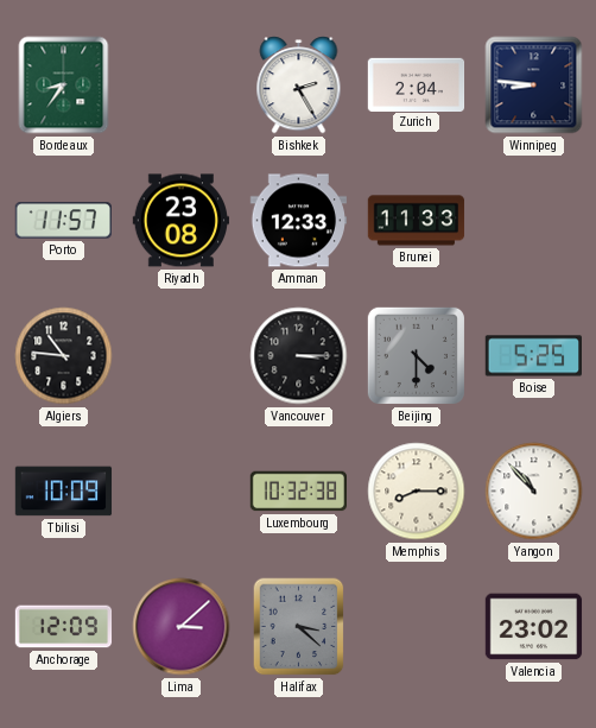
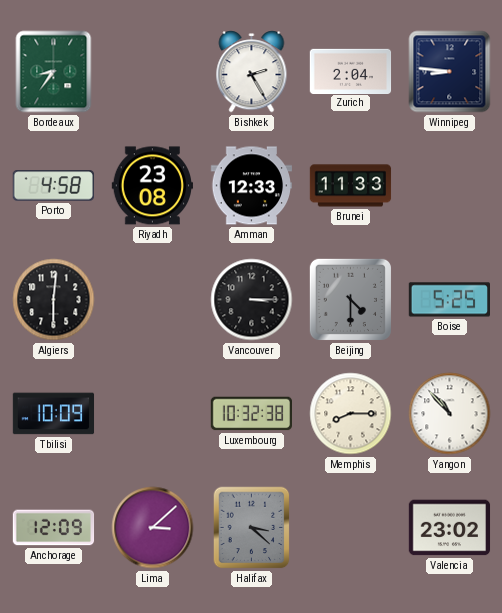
Porto: 11:57 -> 4:58 (53, 186)
Algiers: 10:46 -> 6:01 (54, 300)
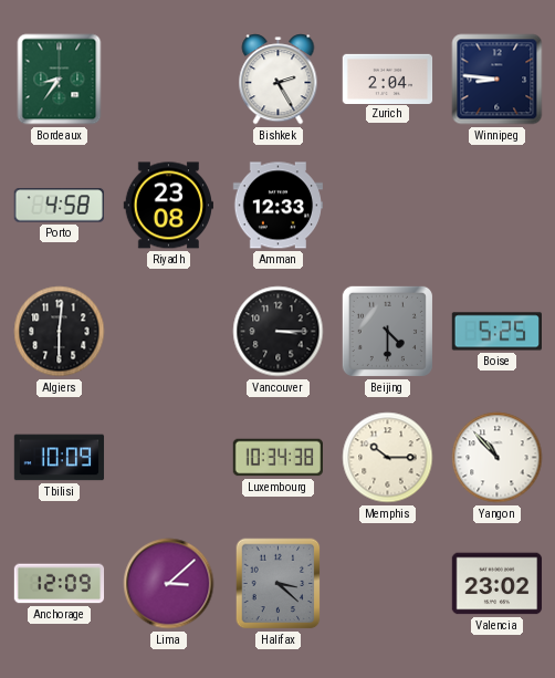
Brunei: 11:33 -> none (351, 186)
Luxembourg: 10:32 -> 10:34 (277, 458)
Memphis: 8:15 -> 10:15 (388, 458)
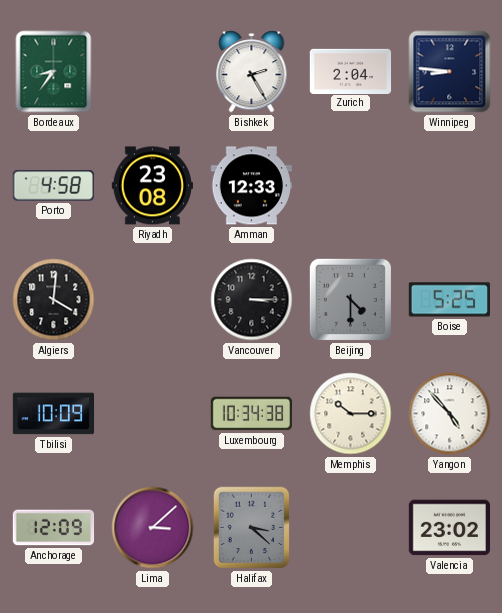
Algiers: 6:01 -> 4:01 (54, 300)
Yangon: 10:53 -> 4:53 (450, 414)
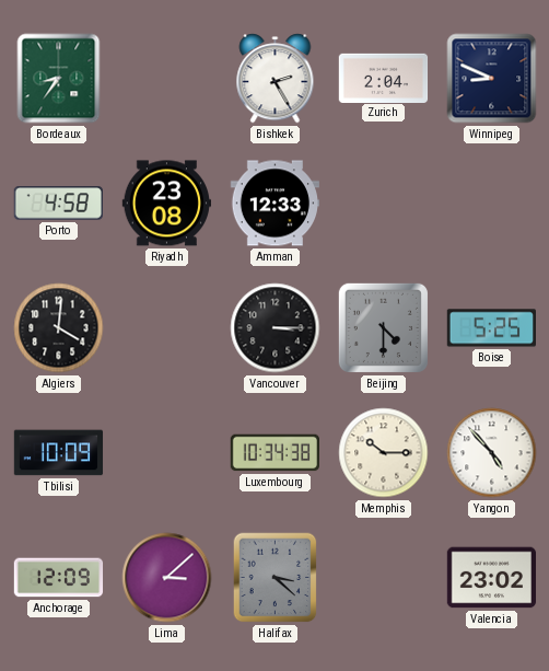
Winnipeg: 8:46 -> 8:49 (492, 79)
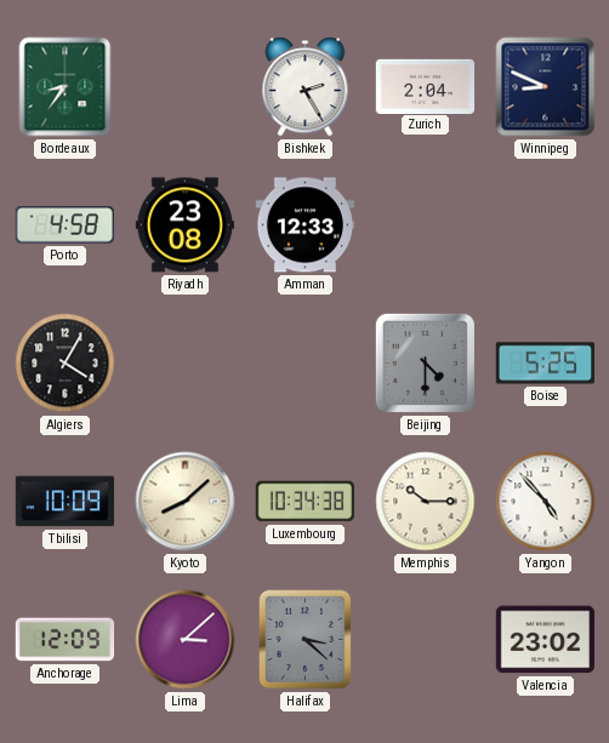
Algiers: 4:01 -> 4:05 (66, 364)
Vancouver: 3:15 -> none (276, 328)
Kyoto: none -> 8:08 (186, 502)
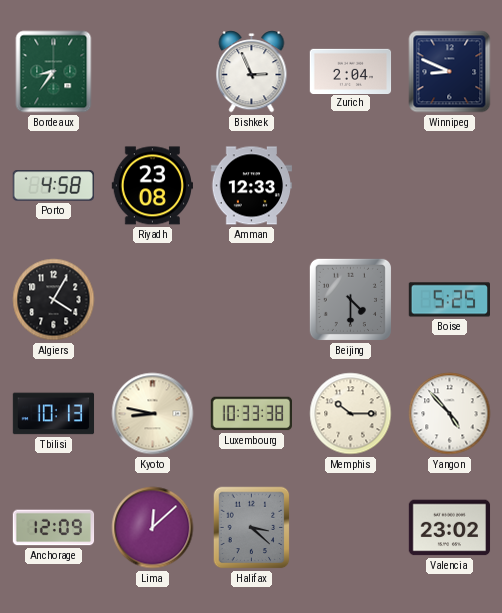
Bishkek: 2:25 -> 2:56 (252, 72)
Tbilisi: 10:09 -> 10:13 (54, 414)
Kyoto: 8:08 -> 8:47 (153, 414)
Luxembourg: 10:34 -> 10:33 (251, 414)
Lima: 3:08 -> 12:08 (153, 528)
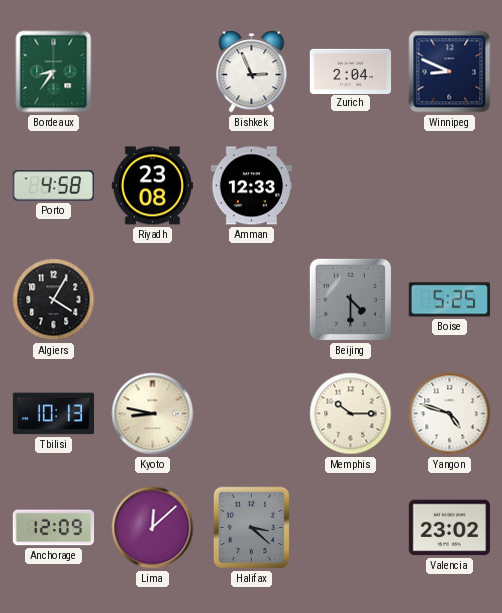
Luxembourg: 10:33 -> none (251, 414)
Yangon: 4:53 -> 4:48 (450, 414)
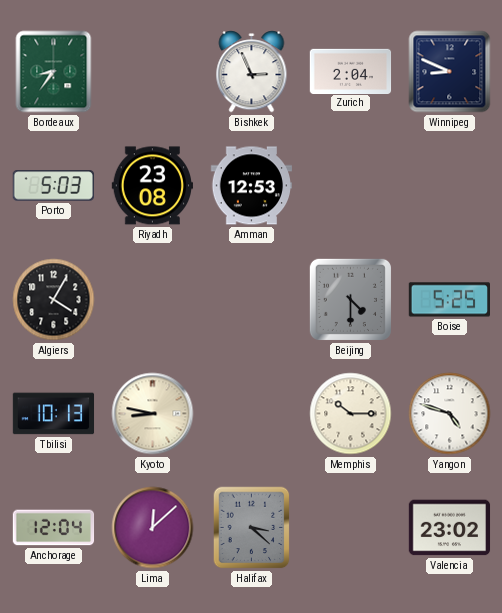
Porto: 4:58 -> 5:03 (53, 186)
Amman: 12:33 -> 12:53 (251, 186)
Anchorage: 12:09 -> 12:04 (54, 528)
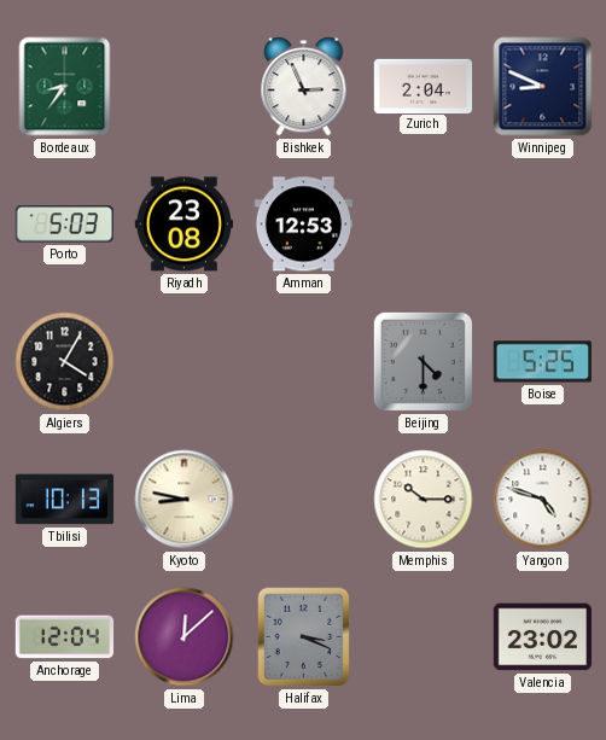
Halifax: 3:22 -> 3:19 (304, 637)
